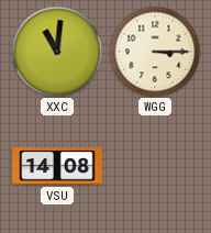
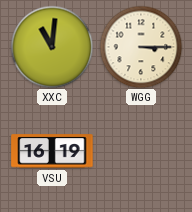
VSU: 14:08 -> 16:19 (52, 151)
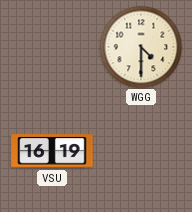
XXC: 11:01 -> none (52, 47)
WGG: 3:15 -> 4:30 (141, 47)
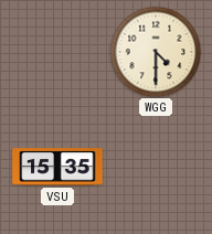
VSU: 16:19 -> 15:35 (57, 167)
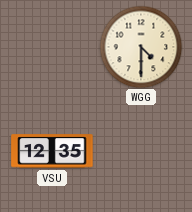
VSU: 15:35 -> 12:35 (52, 151)
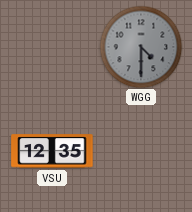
WGG dial: cream -> grey (141, 47)
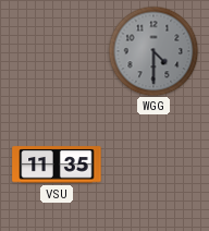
VSU: 12:35 -> 11:35 (57, 165)
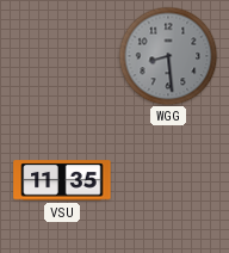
WGG: 4:30 -> 8:29 (168, 56)
